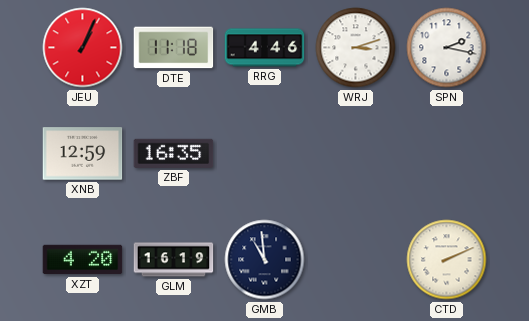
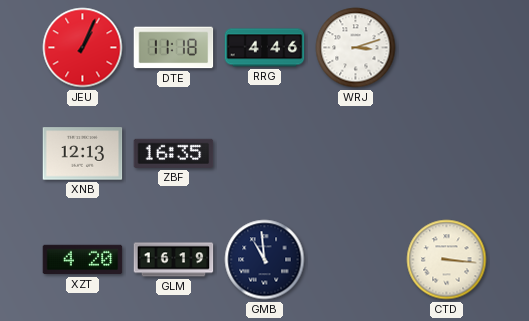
SPN: 2:17 -> none (447, 48)
XNB: 12:59 -> 12:13 (83, 154)
CTD: 2:11 -> 3:16 (447, 260)
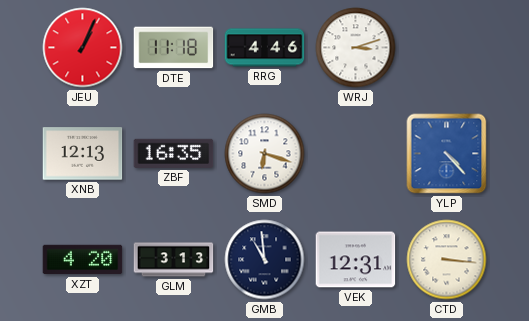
SMD: none -> 6:18 (265, 154)
YLP: none -> 4:23 (447, 154)
GLM: 16:19 -> 3:13 (174, 260)
VEK: none -> 12:31 (356, 260)
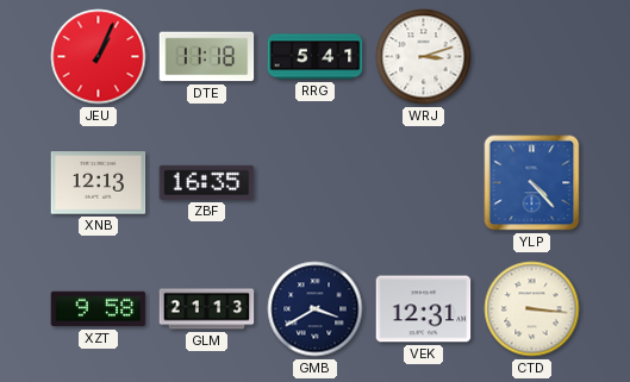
RRG: 4:46 -> 5:41 (316, 57)
SMD: 6:18 -> none (265, 154)
XZT: 4:20 -> 9:58 (99, 309)
GLM: 3:13 -> 21:13 (207, 309)
GMB: 10:59 -> 3:40 (316, 309)
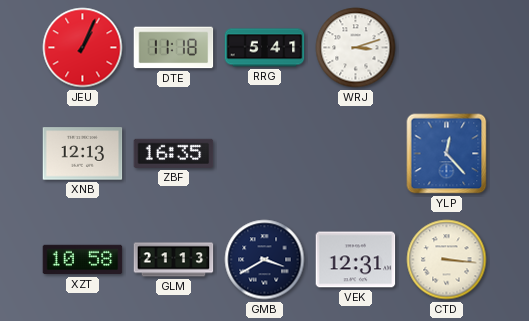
YLP: 4:23 -> 12:23 (447, 154)
XZT: 9:58 -> 10:58 (83, 260)
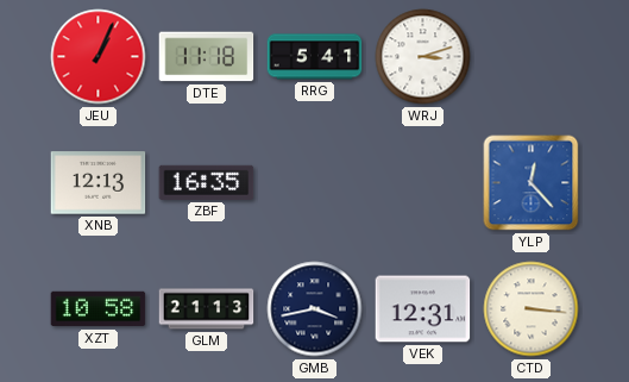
GMB: 3:40 -> 3:43 (315, 309)
